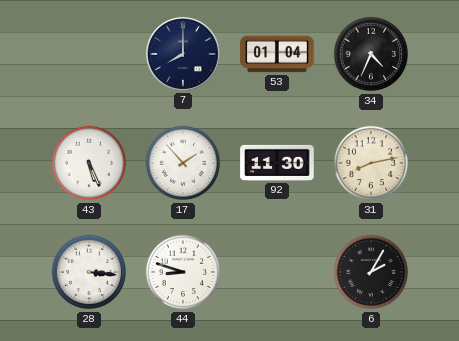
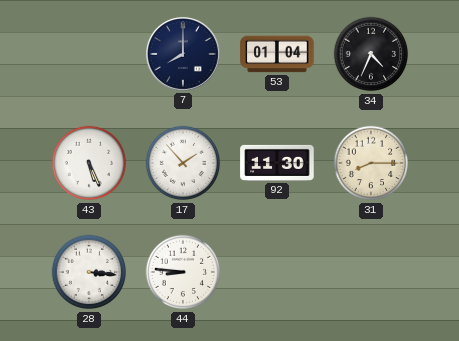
31: 8:13 -> 8:15 (371, 163)
44: 8:48 -> 8:46 (183, 272)
6: 2:05 -> none (371, 272)
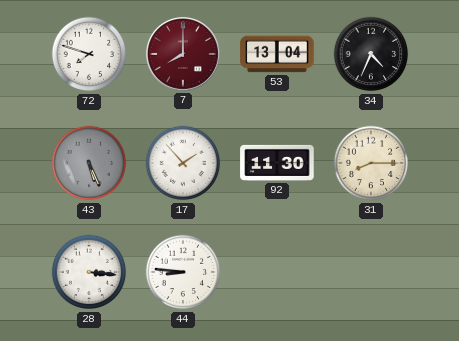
72: none -> 7:48 (89, 54)
7 dial: navy -> burgundy (183, 54)
53: 01:04 -> 13:04 (277, 54)
43 dial: white -> grey (89, 163)
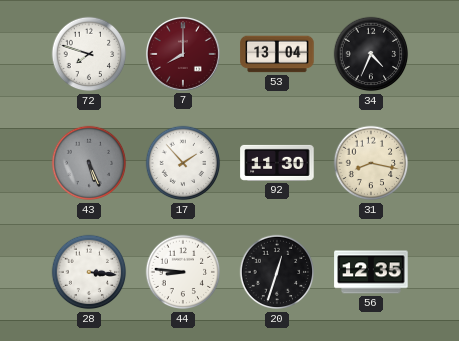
31: 8:15 -> 8:17 (371, 163)
20: none -> 12:33 (277, 272)
56: none -> 12:35 (371, 272)
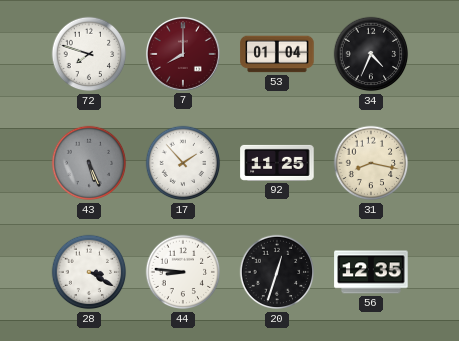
53: 13:04 -> 01:04 (277, 54)
92: 11:30 -> 11:25 (277, 163)
28: 3:16 -> 3:20 (89, 272)
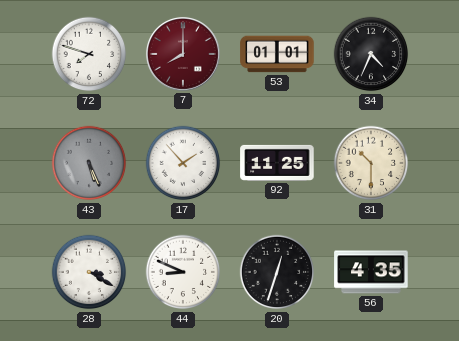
53: 01:04 -> 01:01 (277, 54)
31: 8:17 -> 10:30 (371, 163)
44: 8:46 -> 8:49 (183, 272)
56: 12:35 -> 4:35 (371, 272)
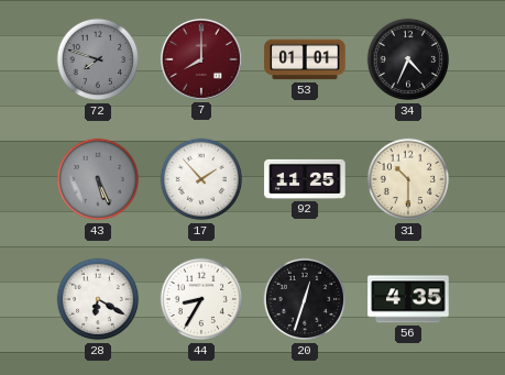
72 dial: white -> grey (98, 59)
28: 3:20 -> 6:20 (98, 299)
44: 8:49 -> 8:35 (201, 299)
